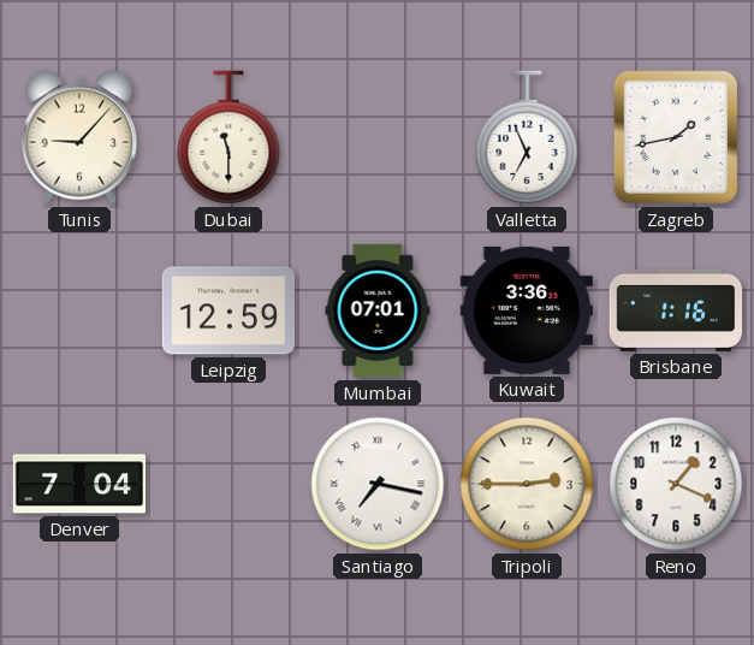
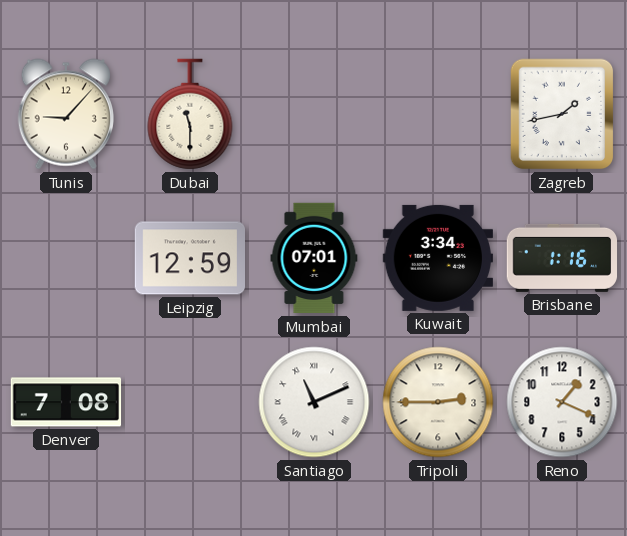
Valletta: 6:56 -> none (527, 137)
Kuwait: 3:36 -> 3:34 (437, 258)
Denver: 7:04 -> 7:08 (66, 402)
Santiago: 7:17 -> 11:11 (314, 402)
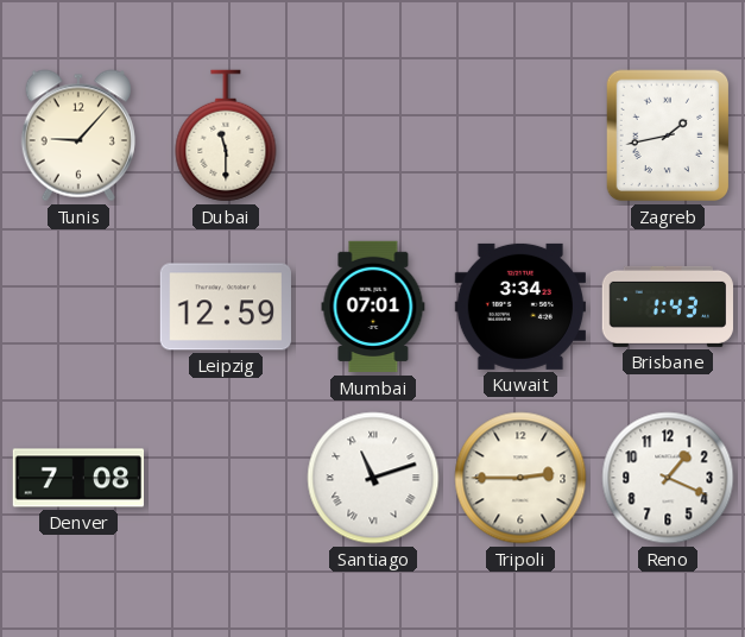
Brisbane: 1:16 -> 1:43 (668, 307)
Santiago: 11:11 -> 11:12 (373, 478)
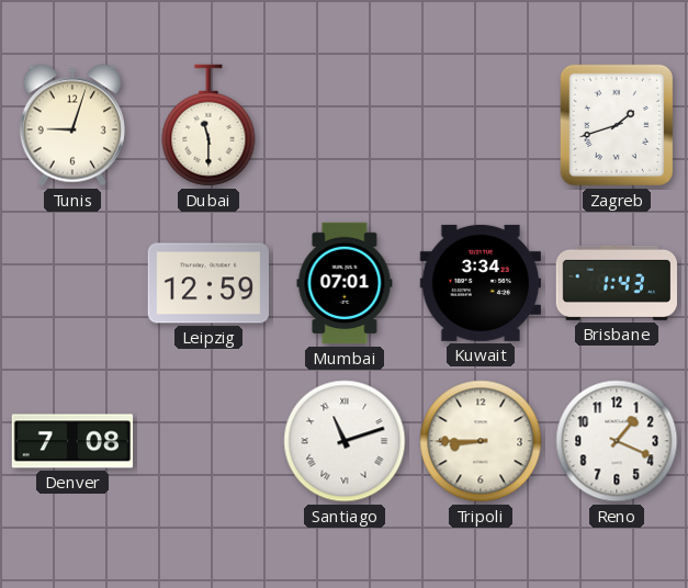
Tunis: 9:07 -> 9:03 (72, 125)
Zagreb: 1:43 -> 1:42 (617, 125)
Tripoli: 2:45 -> 8:45 (481, 441)
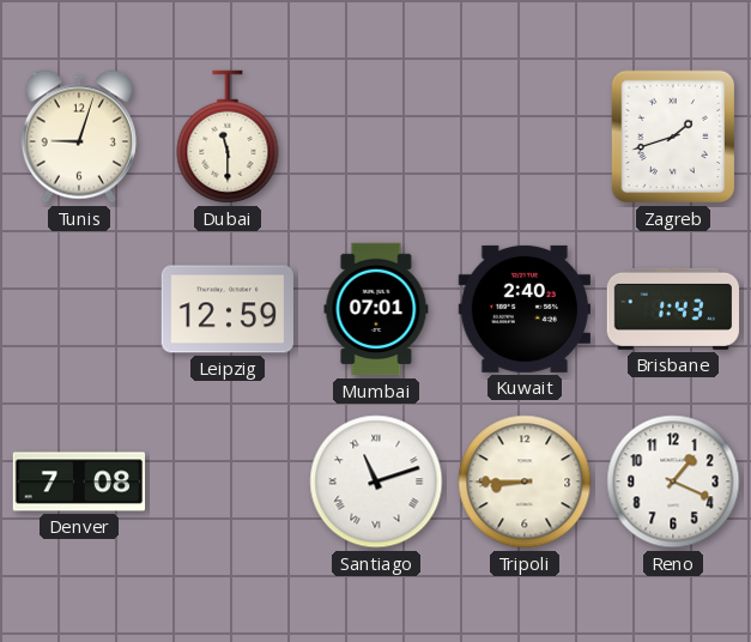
Kuwait: 3:34 -> 2:40 (523, 309)
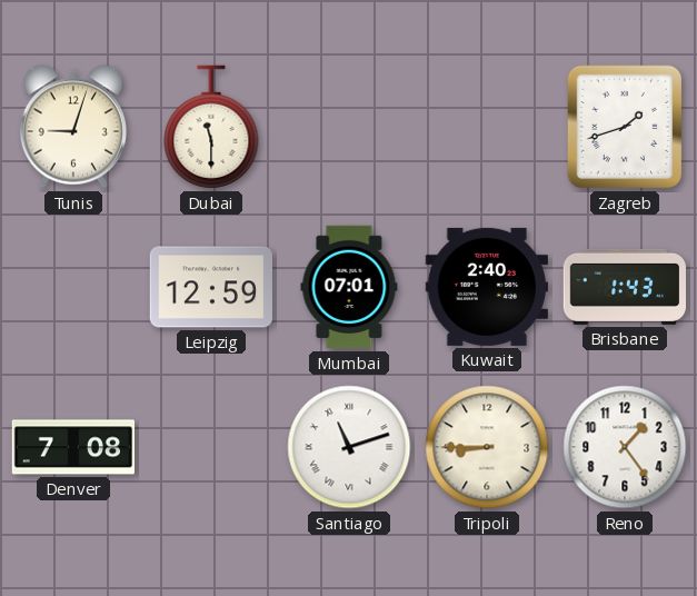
Reno: 1:19 -> 1:24 (625, 447)
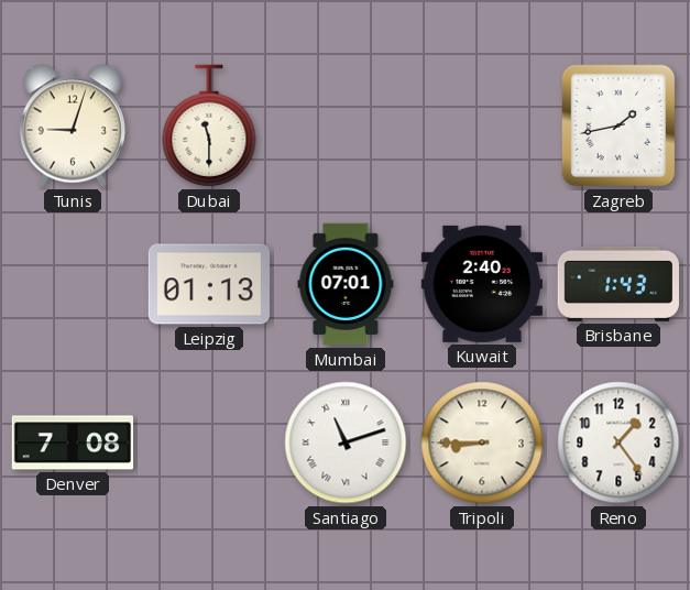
Zagreb: 1:42 -> 1:43 (618, 125)
Leipzig: 12:59 -> 01:13 (208, 284)
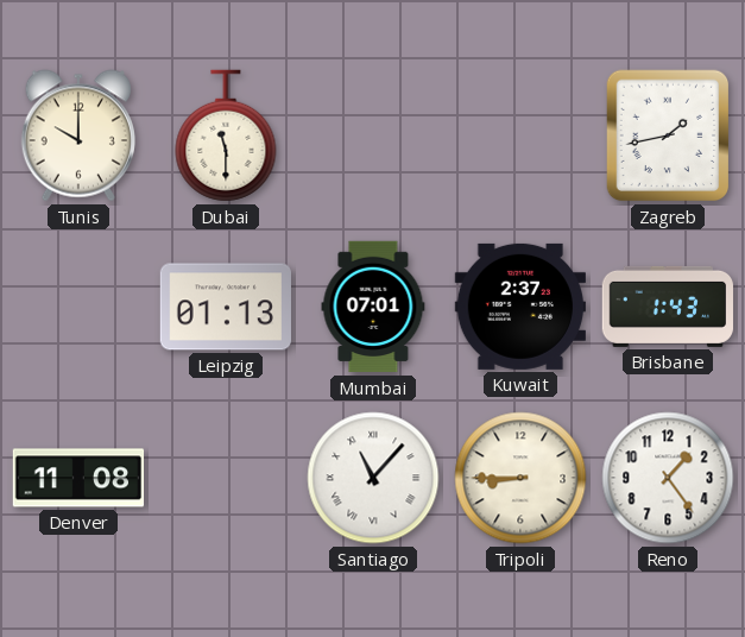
Tunis: 9:03 -> 10:00 (78, 135)
Kuwait: 2:40 -> 2:37 (519, 307)
Denver: 7:08 -> 11:08 (78, 478)
Santiago: 11:12 -> 11:07 (373, 478)
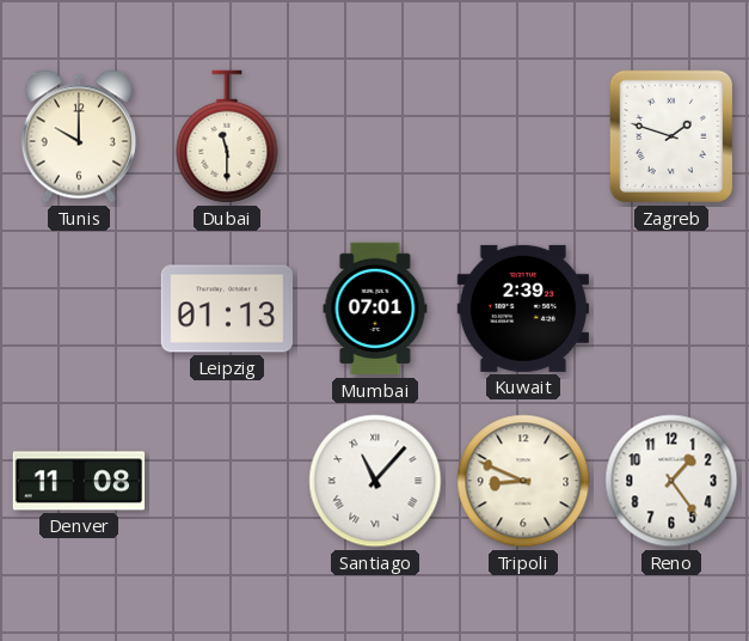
Zagreb: 1:43 -> 1:48 (671, 136)
Kuwait: 2:37 -> 2:39 (522, 309)
Brisbane: 1:43 -> none (668, 307)
Tripoli: 8:45 -> 8:49 (523, 481)
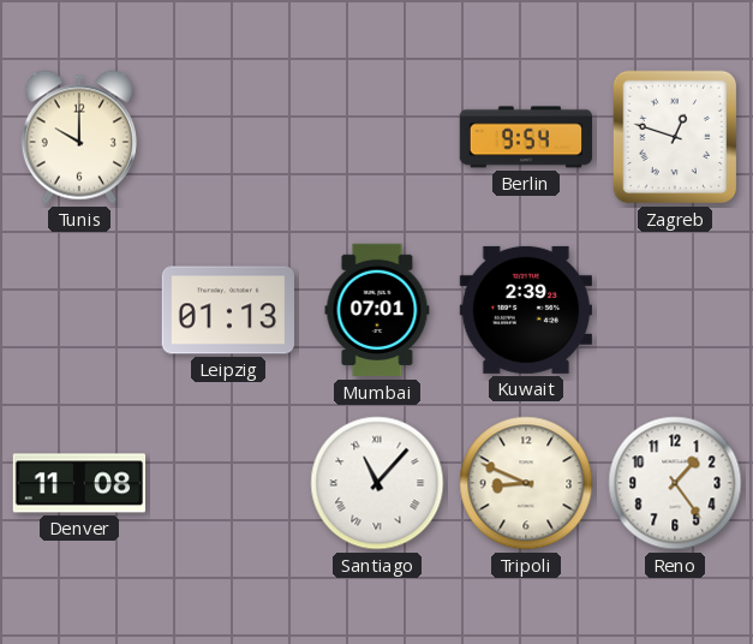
Dubai: 11:30 -> none (227, 136)
Berlin: none -> 9:54 (526, 137)
Zagreb: 1:48 -> 12:48 (675, 137)
